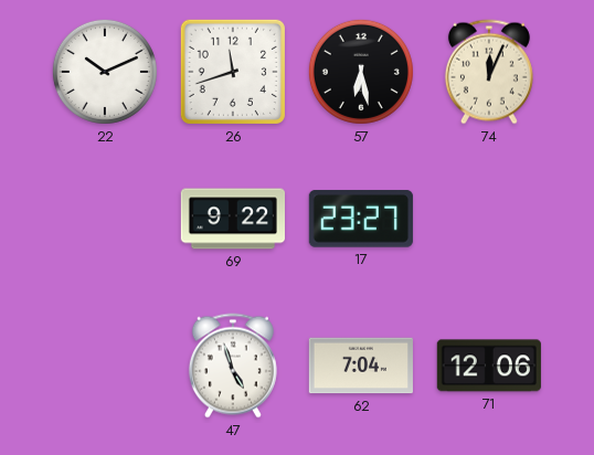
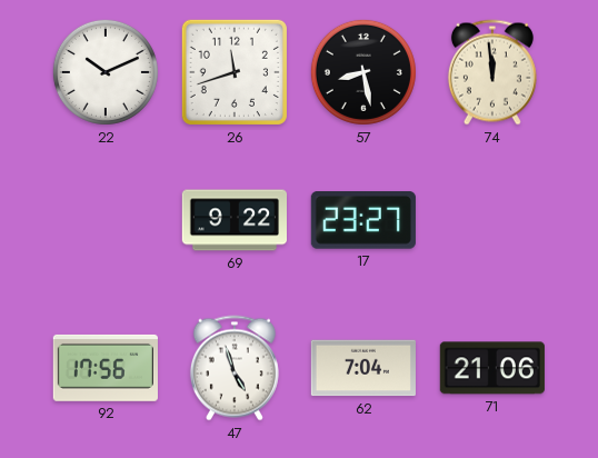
57: 6:28 -> 8:28 (363, 72)
74: 12:04 -> 11:59 (492, 72)
92: none -> 17:56 (106, 368)
71: 12:06 -> 21:06 (492, 368)
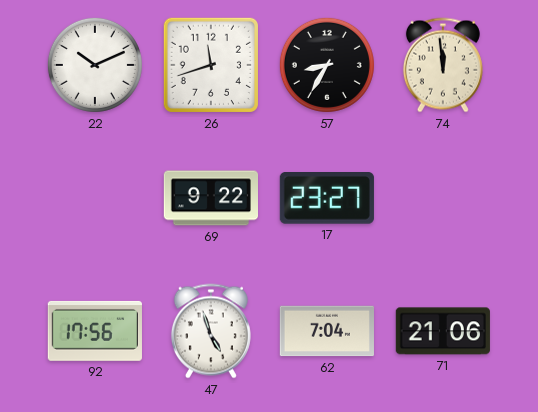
57: 8:28 -> 8:35 (327, 65)
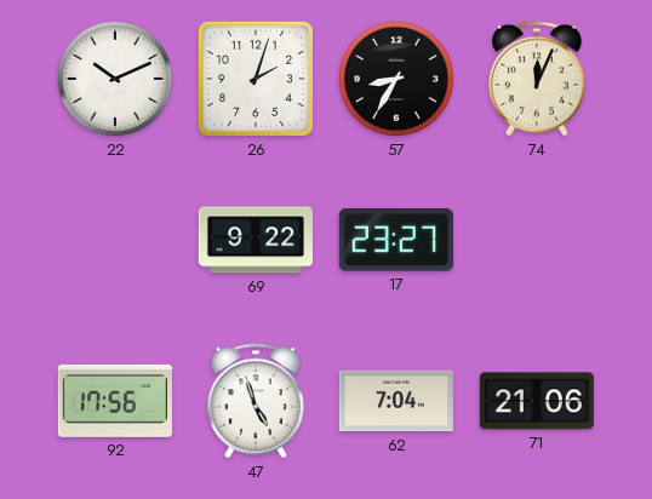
26: 11:42 -> 2:03 (256, 79)
74: 11:59 -> 12:04 (537, 79)
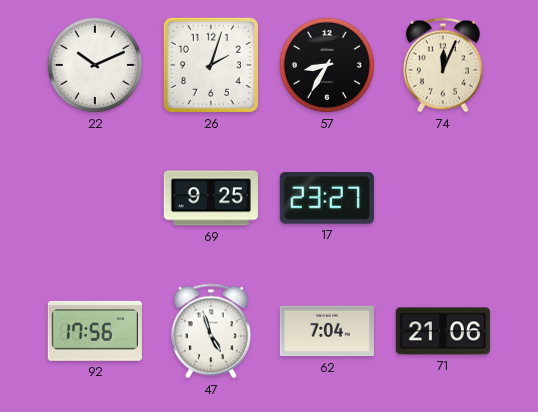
69: 9:22 -> 9:25 (210, 198)
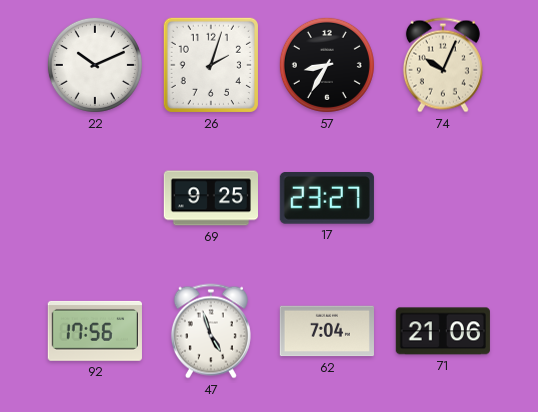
74: 12:04 -> 10:04 (443, 65)
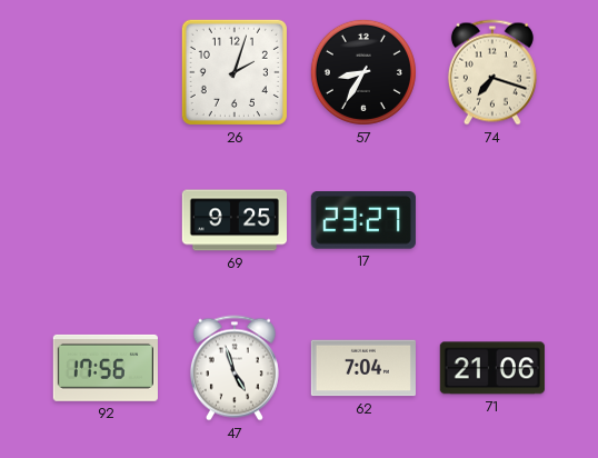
22: 10:11 -> none (95, 65)
74: 10:04 -> 7:18 (492, 72)
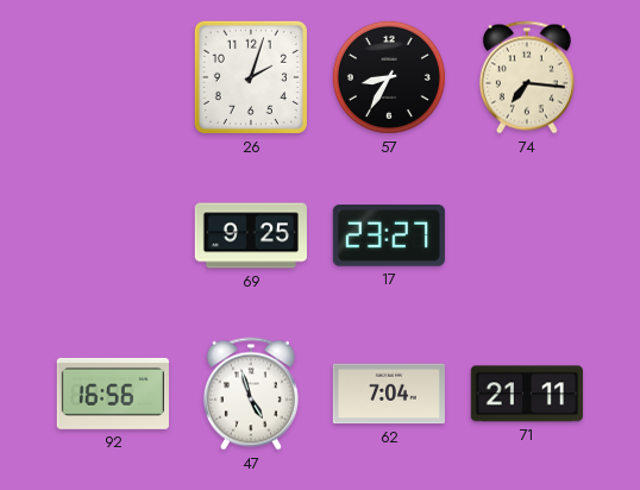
74: 7:18 -> 7:16 (527, 77)
92: 17:56 -> 16:56 (113, 394)
71: 21:06 -> 21:11 (527, 394)
